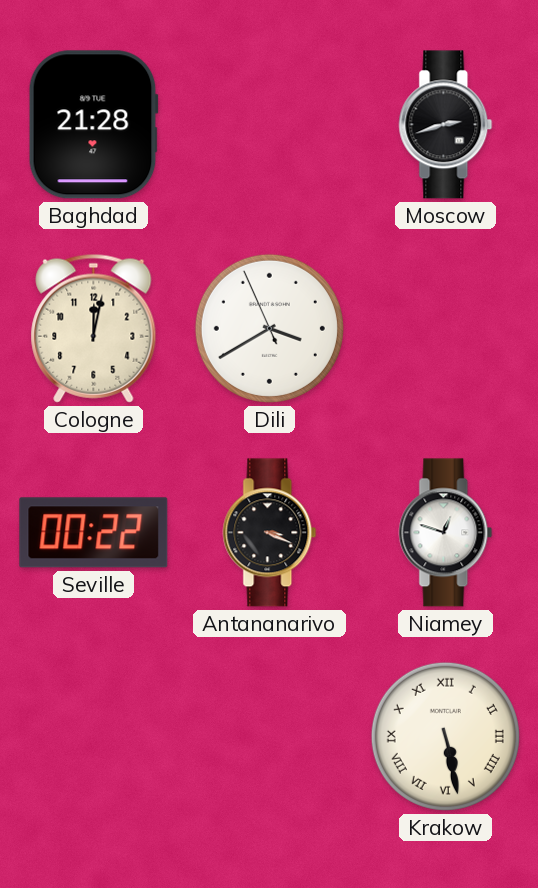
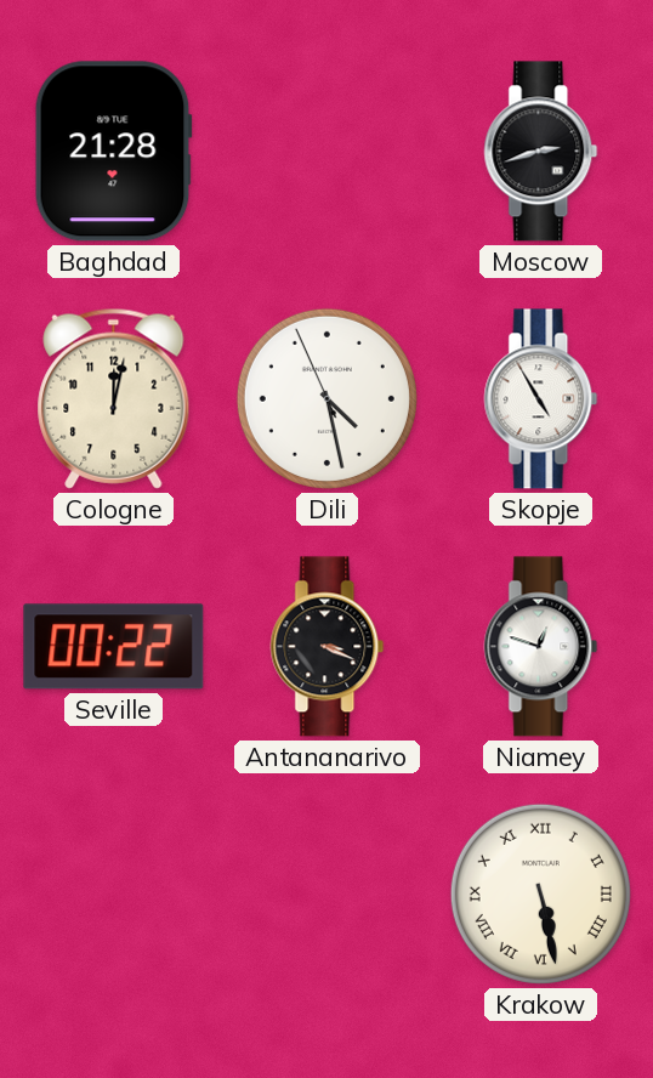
Dili: 3:39 -> 4:27 (326, 398)
Skopje: none -> 4:55 (541, 399)
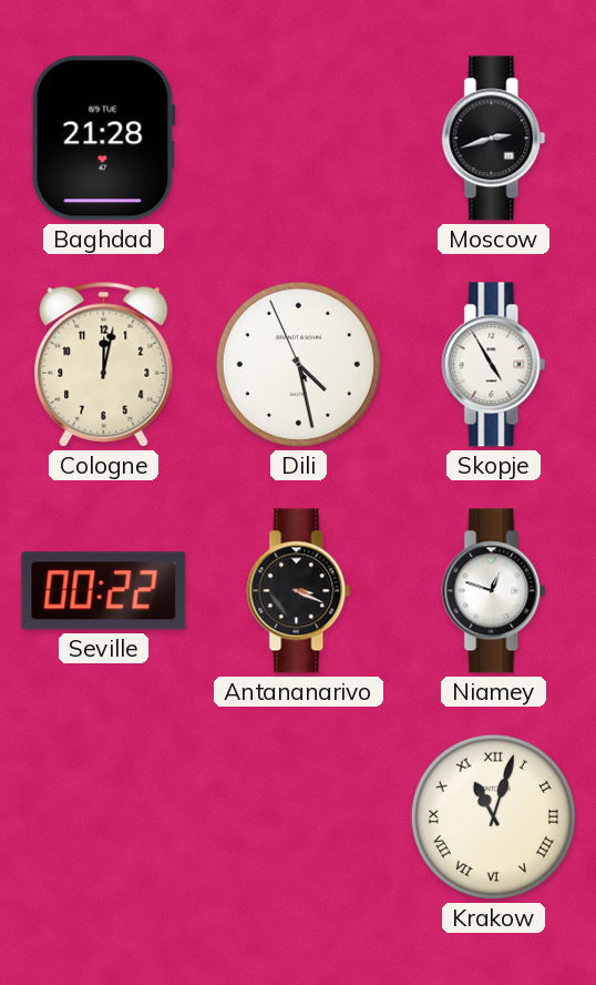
Krakow: 5:28 -> 11:03 (493, 816)
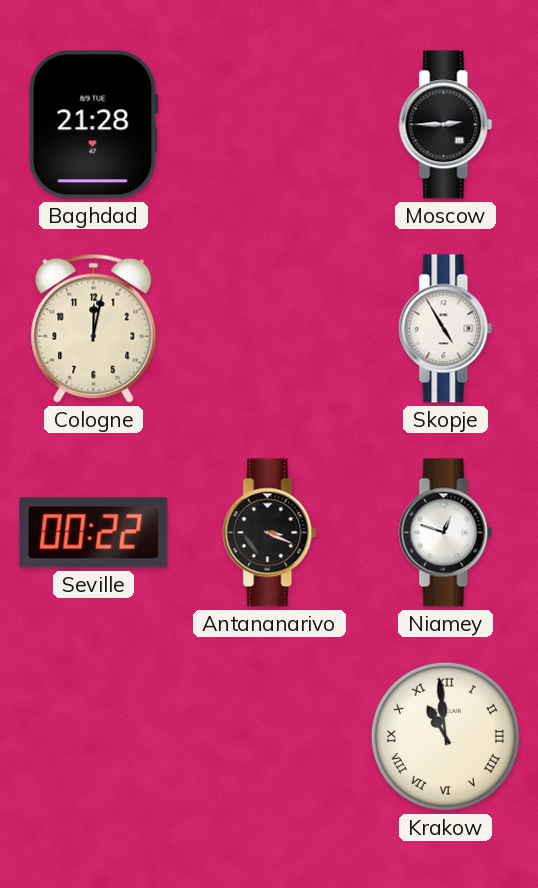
Moscow: 2:42 -> 2:45 (446, 125)
Dili: 4:27 -> none (298, 364)
Krakow: 11:03 -> 10:59 (445, 736)
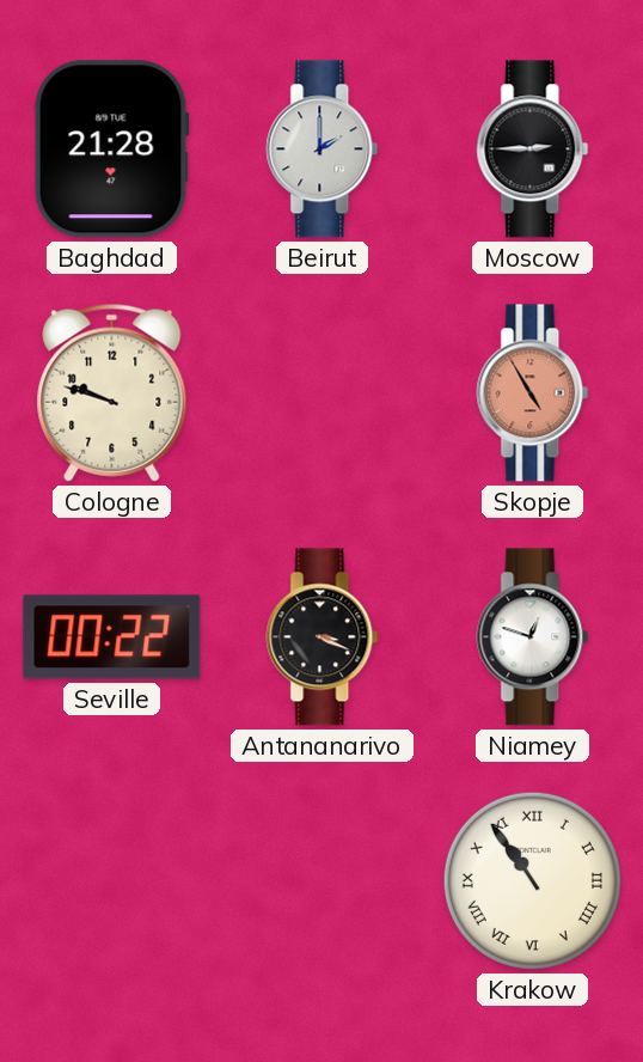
Beirut: none -> 2:00 (323, 149)
Cologne: 12:02 -> 9:48 (112, 392)
Skopje dial: white -> salmon (533, 393)
Krakow: 10:59 -> 10:54 (532, 880)
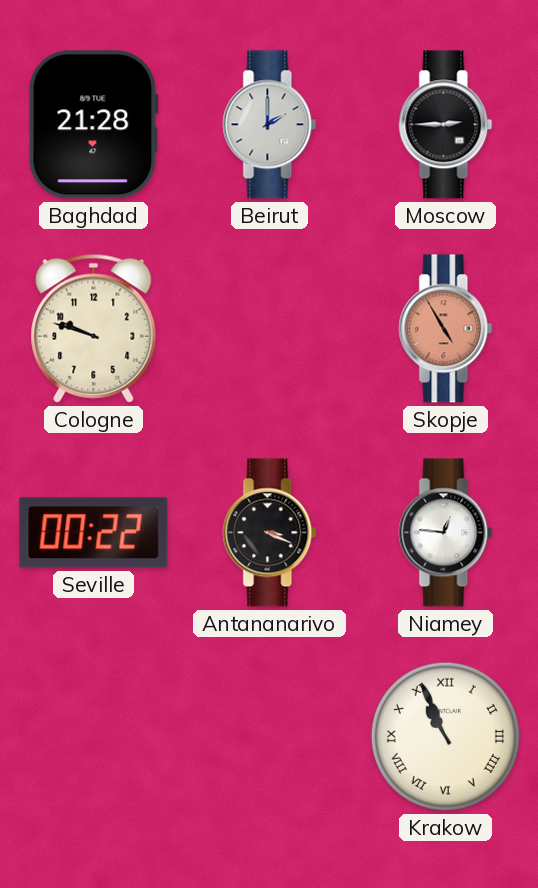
Niamey: 12:48 -> 12:46 (446, 533)
Krakow: 10:54 -> 10:56 (445, 736)
